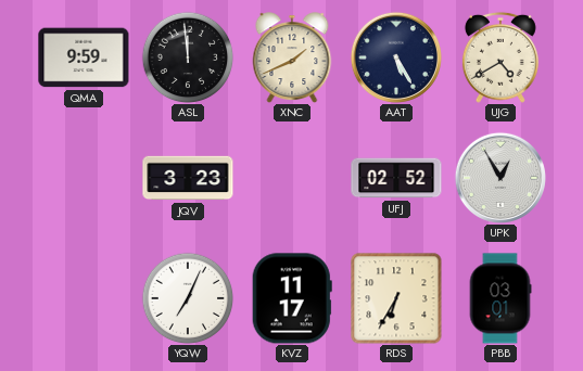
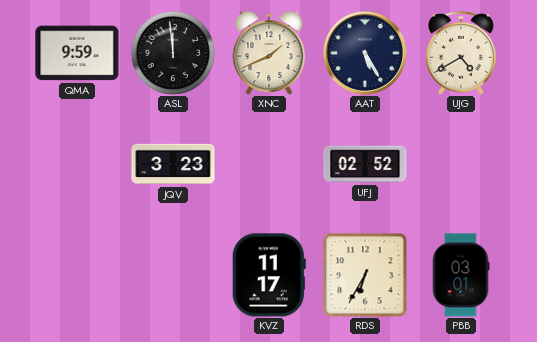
UPK: 12:55 -> none (500, 178)
YQW: 7:04 -> none (188, 298)
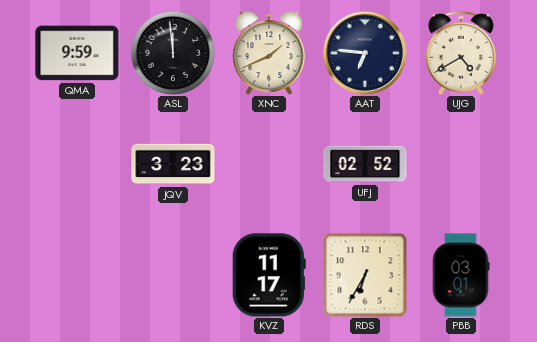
AAT: 5:25 -> 6:46 (365, 53)
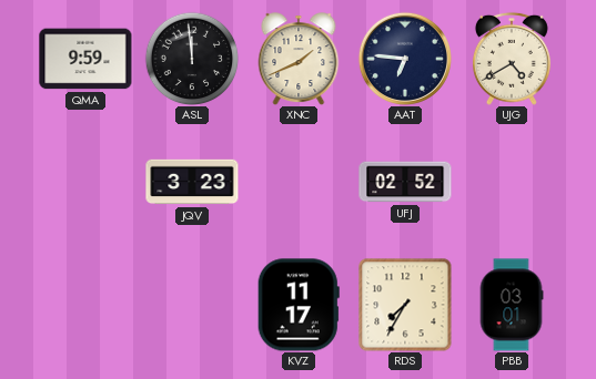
RDS: 6:35 -> 7:35 (405, 305)
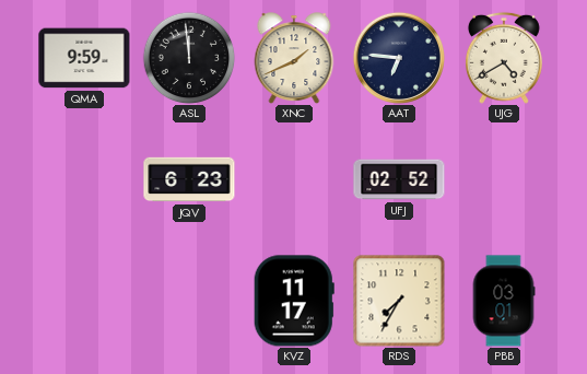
JQV: 3:23 -> 6:23 (189, 179)
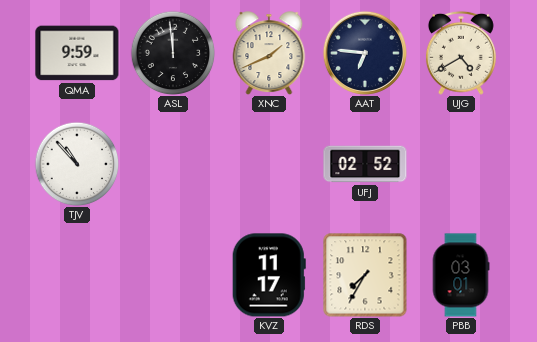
TJV: none -> 10:53 (77, 164)
JQV: 6:23 -> none (189, 179)
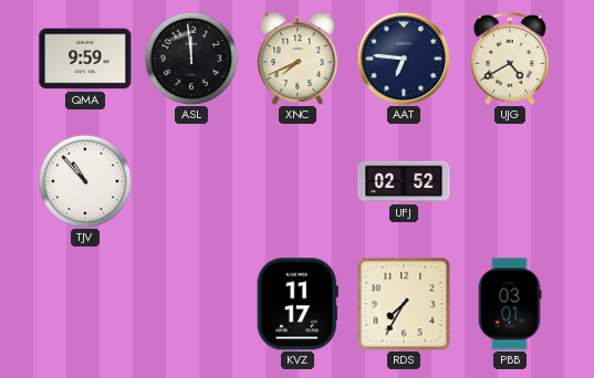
XNC: 1:41 -> 7:41 (298, 59)
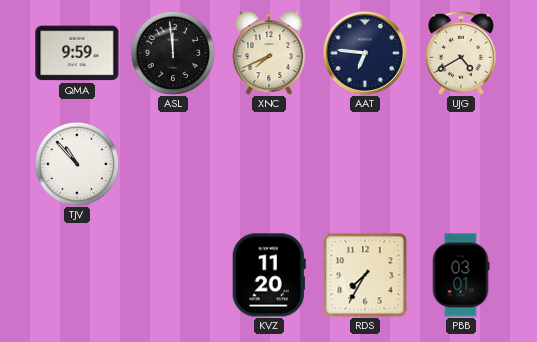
UFJ: 02:52 -> none (404, 181)
KVZ: 11:17 -> 11:20 (269, 275)
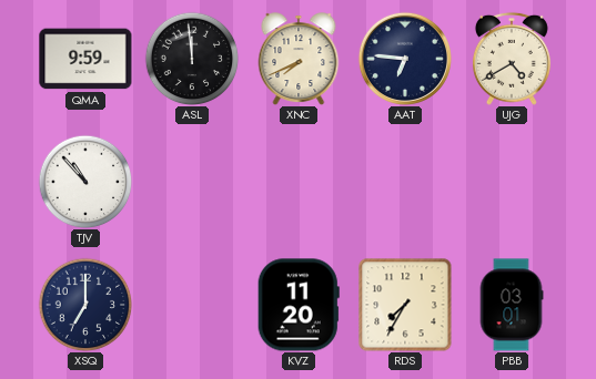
XSQ: none -> 7:00 (85, 305)
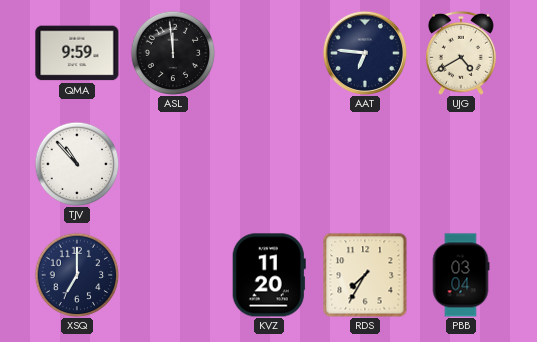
XNC: 7:41 -> none (299, 59)
PBB: 03:01 -> 03:04 (461, 275)
